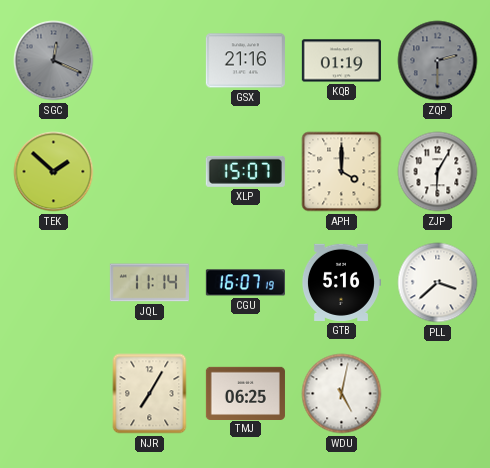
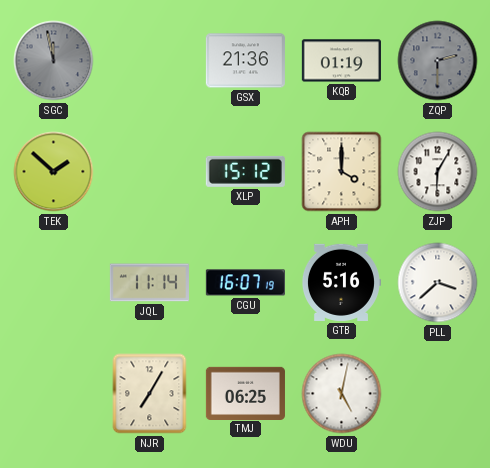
SGC: 12:19 -> 11:58 (54, 61)
GSX: 21:16 -> 21:36 (245, 61)
XLP: 15:07 -> 15:12 (245, 171)
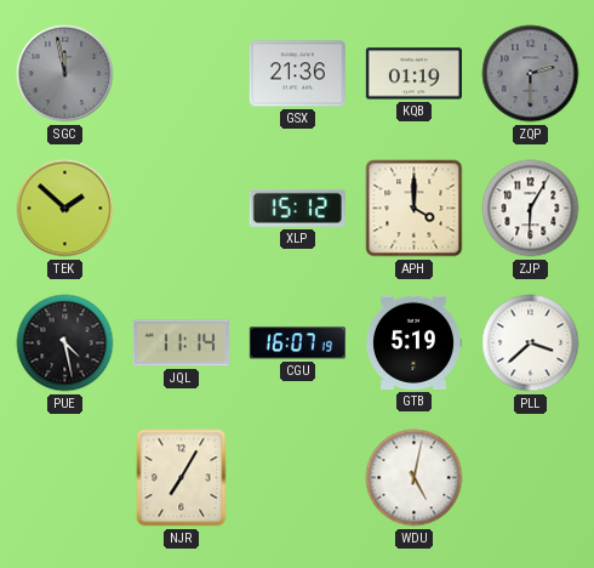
PUE: none -> 4:28 (65, 343)
GTB: 5:16 -> 5:19 (413, 342)
TMJ: 06:25 -> none (245, 393)
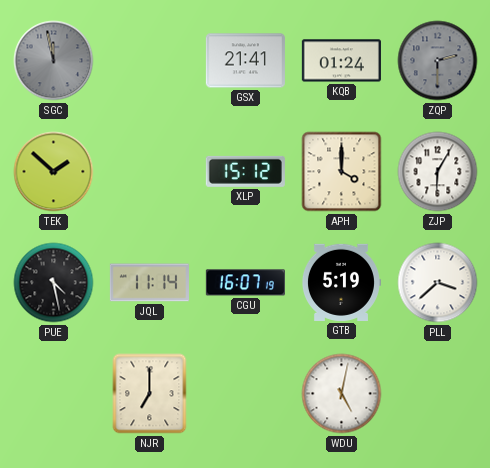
GSX: 21:36 -> 21:41 (245, 61)
KQB: 01:19 -> 01:24 (341, 61)
NJR: 7:05 -> 7:00 (150, 394)
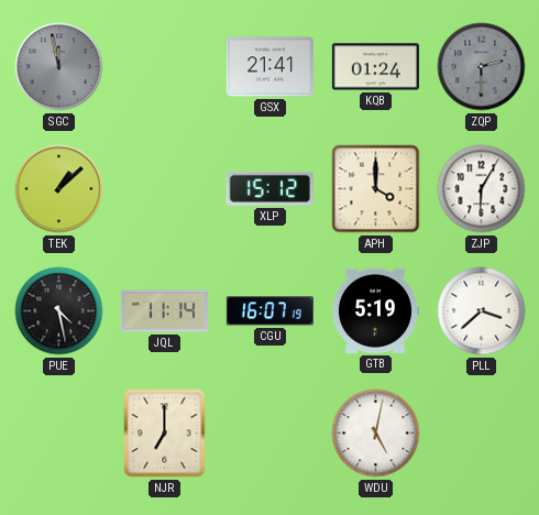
TEK: 1:52 -> 1:08 (59, 189)
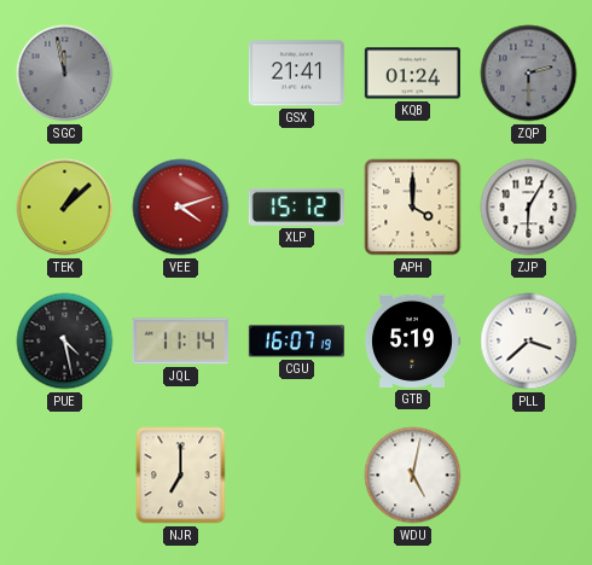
VEE: none -> 4:12 (181, 208)
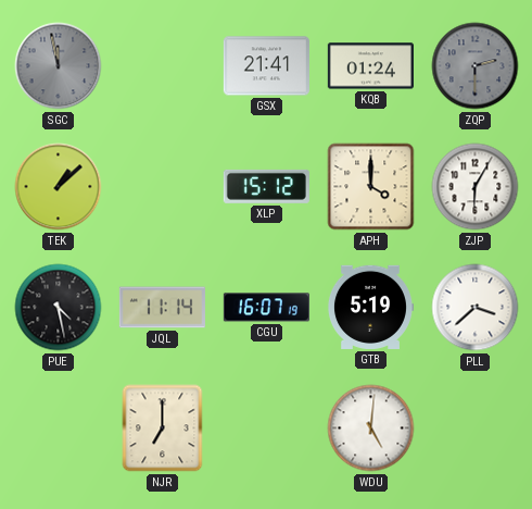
VEE: 4:12 -> none (181, 208)
WDU: 5:02 -> 5:01 (371, 429)
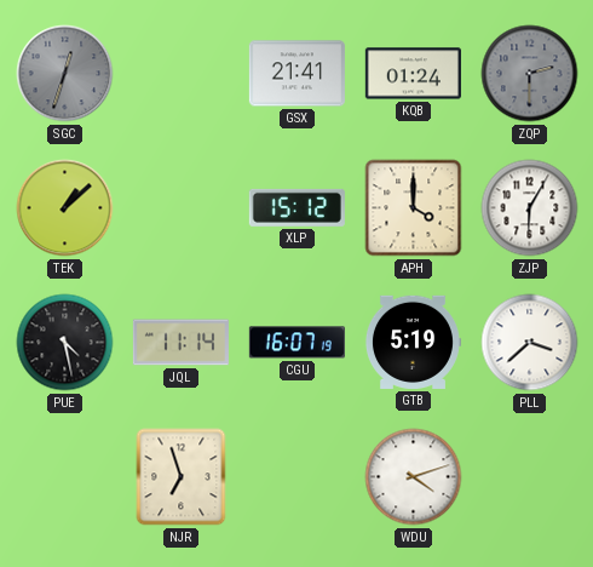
SGC: 11:58 -> 12:33 (65, 74)
NJR: 7:00 -> 6:57 (182, 477)
WDU: 5:01 -> 4:12 (414, 477)
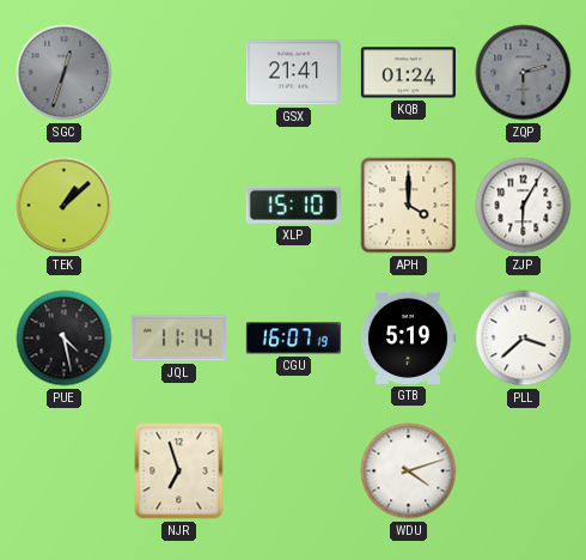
XLP: 15:12 -> 15:10 (293, 205)
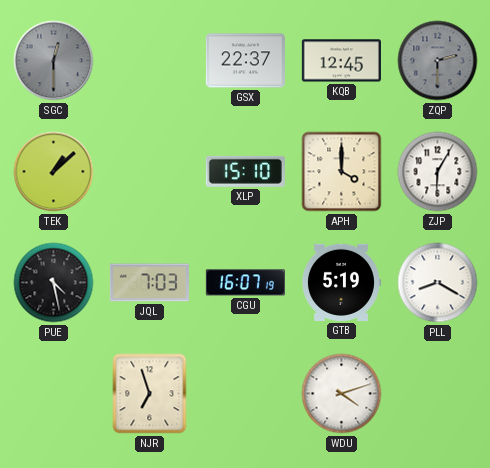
SGC: 12:33 -> 12:30 (54, 61)
GSX: 21:41 -> 22:37 (245, 61)
KQB: 01:24 -> 12:45 (341, 61)
JQL: 11:14 -> 7:03 (149, 283)
PLL: 3:38 -> 8:20 (438, 283)
